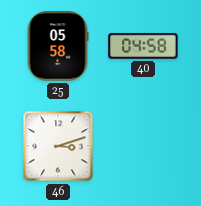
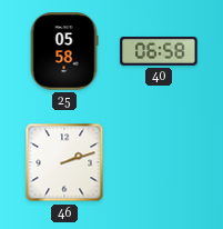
40: 04:58 -> 06:58 (159, 51)
46: 3:12 -> 2:12 (64, 162)
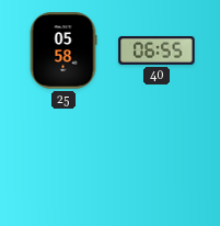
40: 06:58 -> 06:55 (157, 50)
46: 2:12 -> none (64, 162)
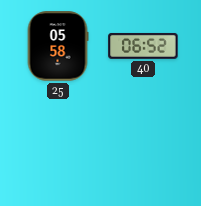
40: 06:55 -> 06:52 (143, 46)
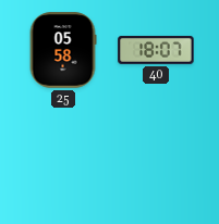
40: 06:52 -> 18:07 (156, 50)
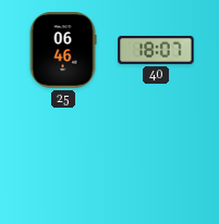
25: 05:58 -> 06:46 (63, 50)
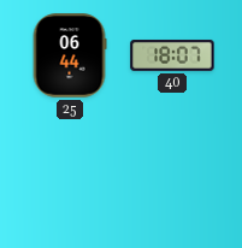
25: 06:46 -> 06:44 (70, 55)
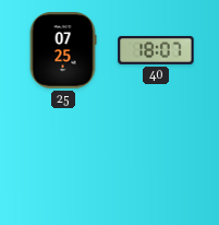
25: 06:44 -> 07:25 (63, 50)
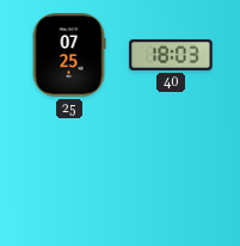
40: 18:07 -> 18:03 (171, 55)
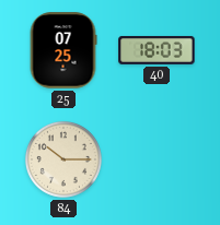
84: none -> 10:15 (63, 159)
